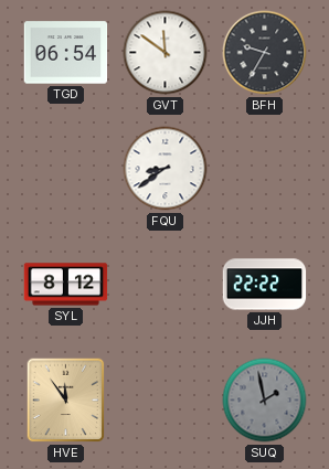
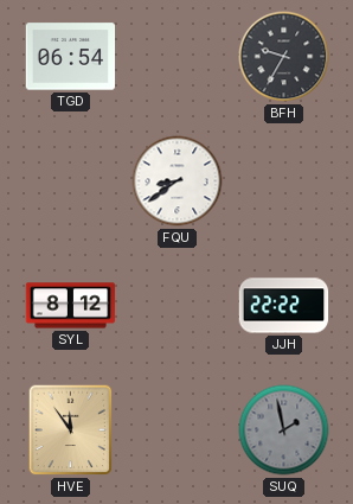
GVT: 11:51 -> none (166, 53)
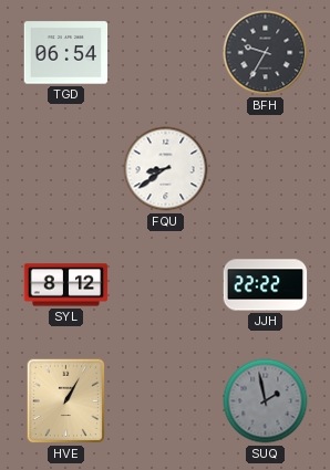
HVE: 11:54 -> 1:05 (66, 401)
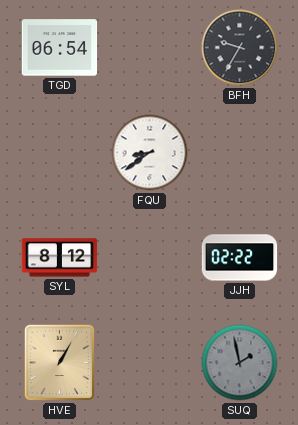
JJH: 22:22 -> 02:22 (240, 258)
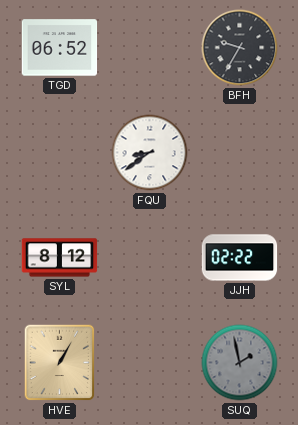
TGD: 06:54 -> 06:52 (60, 48)
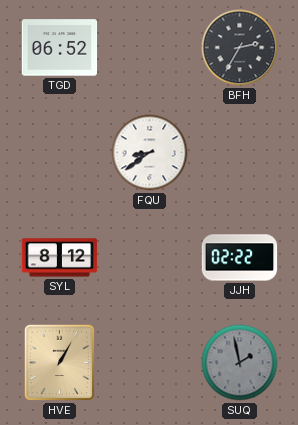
BFH: 9:35 -> 2:35 (240, 48)
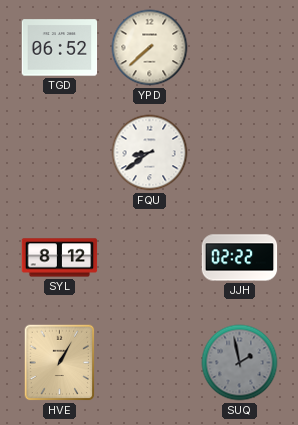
YPD: none -> 7:38 (150, 48)
BFH: 2:35 -> none (240, 48)
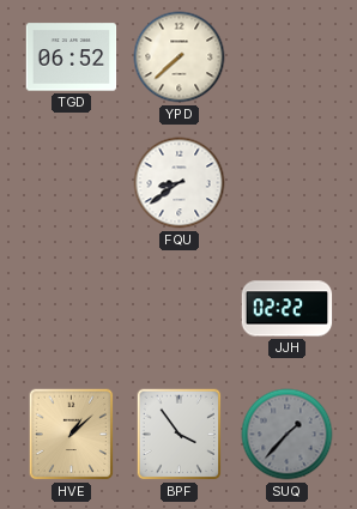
SYL: 8:12 -> none (60, 258)
HVE: 1:05 -> 1:08 (72, 435)
BPF: none -> 3:54 (180, 435)
SUQ: 1:58 -> 1:37 (288, 435)
